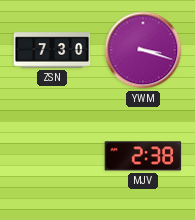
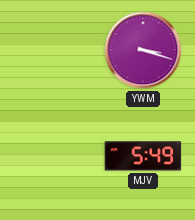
ZSN: 7:30 -> none (52, 50)
MJV: 2:38 -> 5:49 (143, 156)
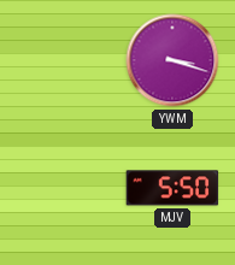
MJV: 5:49 -> 5:50 (172, 188)
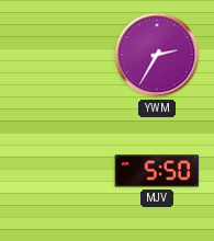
YWM: 3:18 -> 2:35 (157, 55)
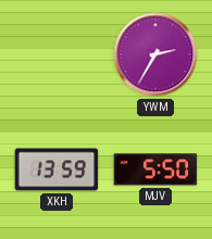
XKH: none -> 13:59 (57, 169)
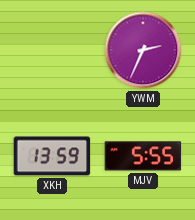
YWM: 2:35 -> 2:34 (143, 50)
MJV: 5:50 -> 5:55 (143, 156)
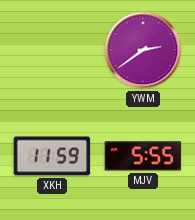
YWM: 2:34 -> 2:39 (143, 50)
XKH: 13:59 -> 11:59 (52, 156)
